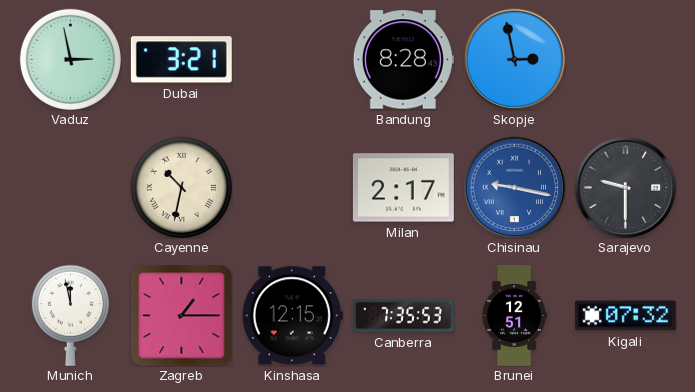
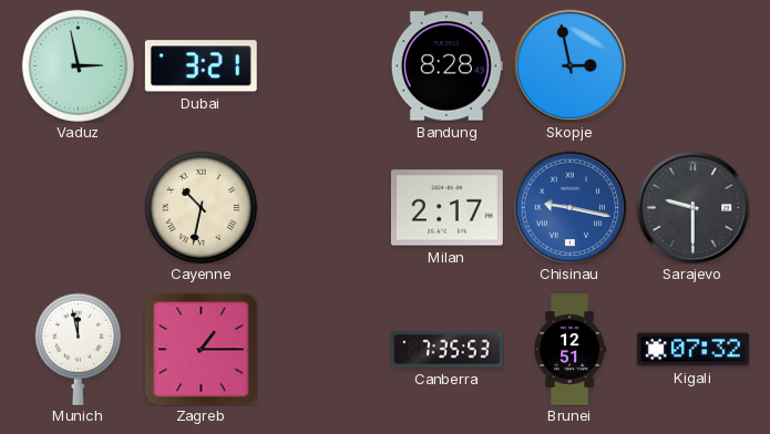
Kinshasa: 12:15 -> none (292, 316)
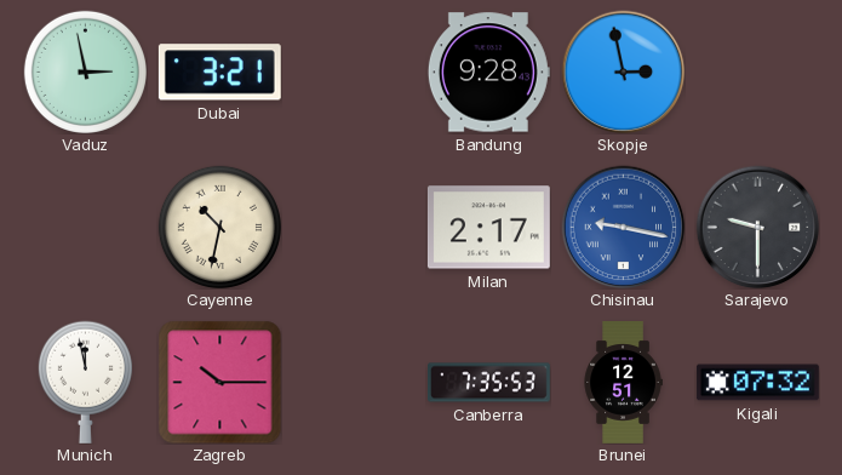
Bandung: 8:28 -> 9:28 (488, 73)
Zagreb: 1:15 -> 10:15 (219, 382)
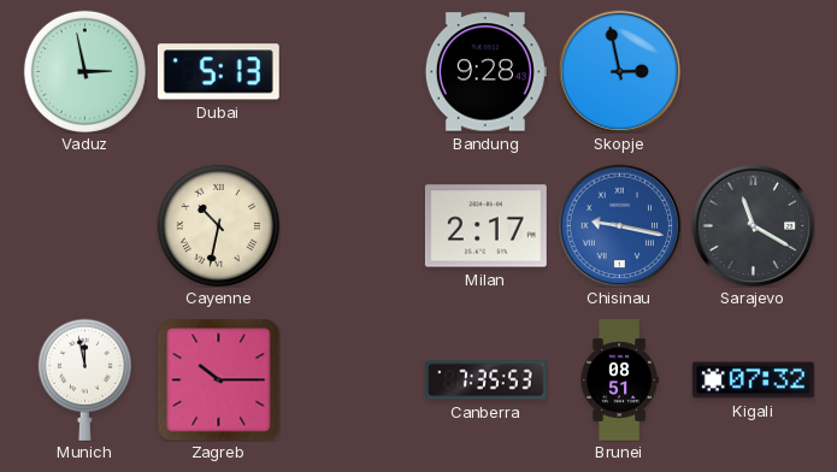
Dubai: 3:21 -> 5:13 (218, 72)
Sarajevo: 9:30 -> 11:20 (753, 225)
Brunei: 12:51 -> 08:51 (619, 380)
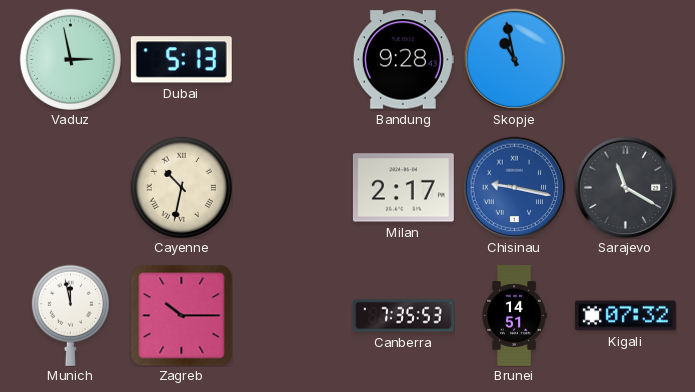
Skopje: 2:58 -> 10:58 (514, 59)
Brunei: 08:51 -> 14:51 (514, 316)
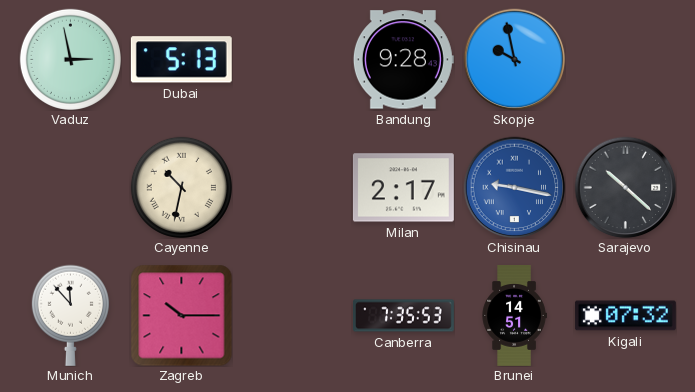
Skopje: 10:58 -> 9:58 (514, 59)
Sarajevo: 11:20 -> 10:22 (625, 187)
Munich: 11:58 -> 11:53 (70, 315)
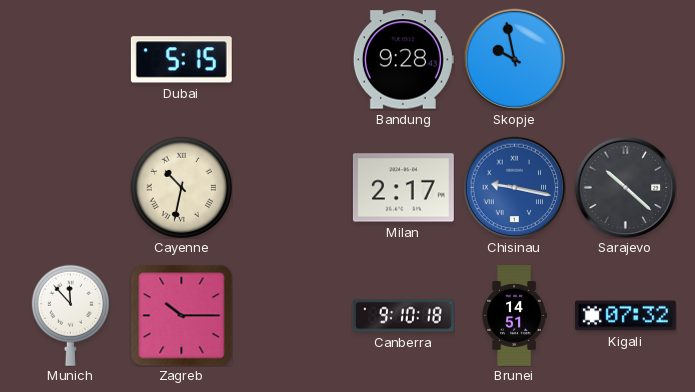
Vaduz: 2:58 -> none (70, 59)
Dubai: 5:13 -> 5:15 (181, 60)
Canberra: 7:35 -> 9:10 (404, 316)
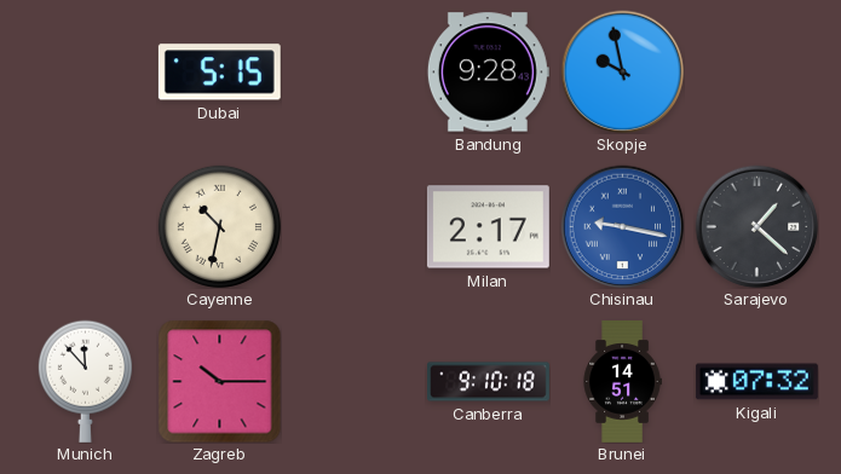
Sarajevo: 10:22 -> 1:22 (756, 226)
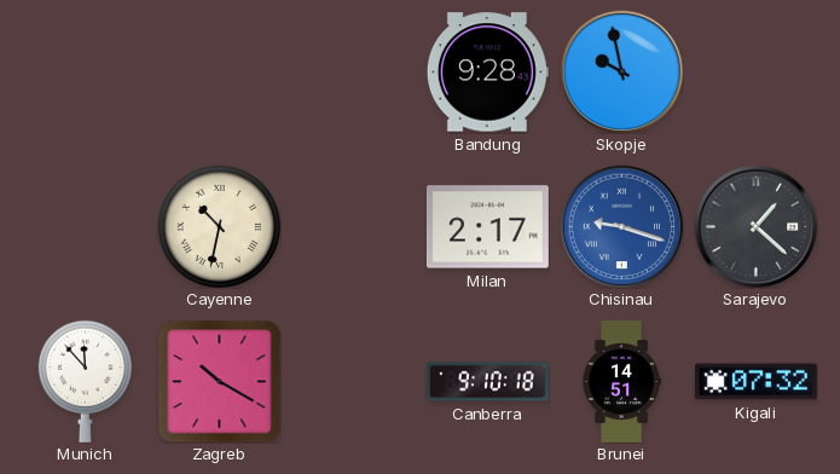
Dubai: 5:15 -> none (219, 73)
Chisinau: 9:17 -> 9:18 (621, 226)
Zagreb: 10:15 -> 10:20 (219, 381)
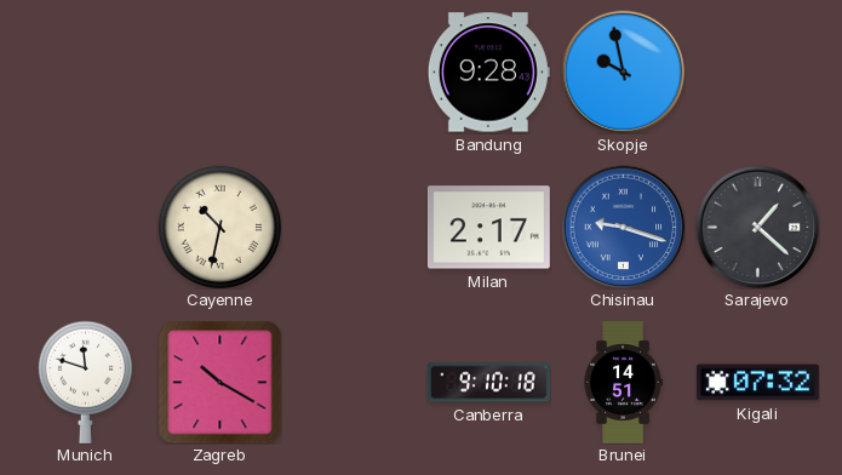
Munich: 11:53 -> 11:48 (85, 382)
